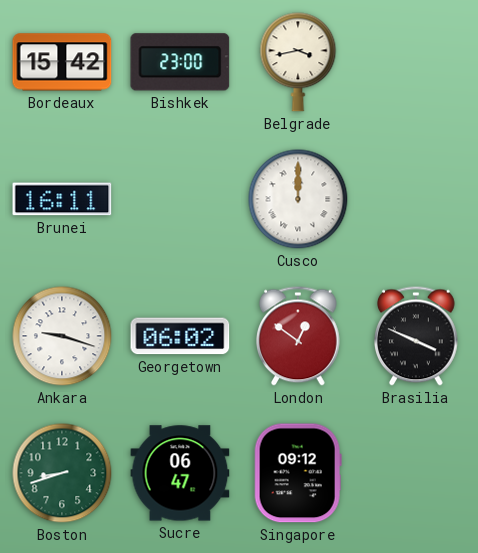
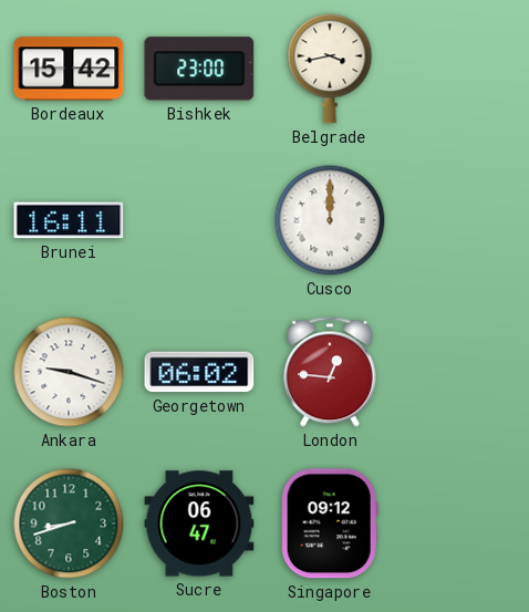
London: 12:51 -> 12:46 (331, 372)
Brasilia: 3:49 -> none (417, 336)
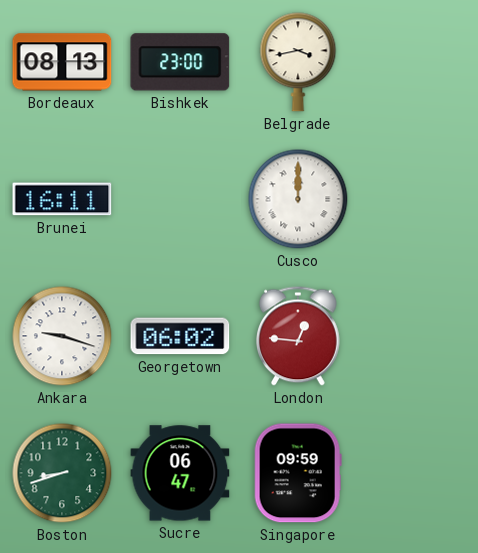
Bordeaux: 15:42 -> 08:13 (62, 62)
Singapore: 09:12 -> 09:59 (298, 473)
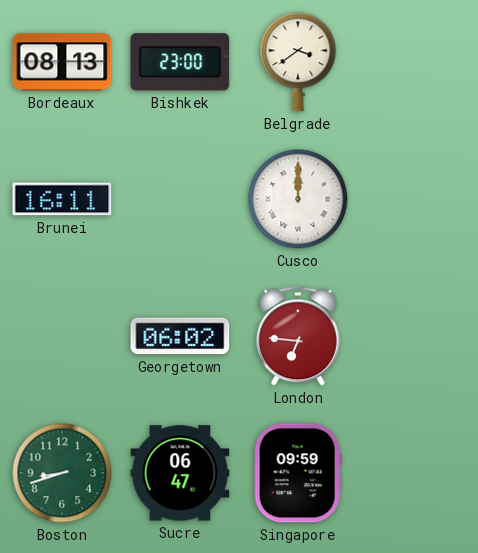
Belgrade: 3:43 -> 3:39 (298, 62)
Ankara: 9:18 -> none (62, 336)
London: 12:46 -> 6:46 (299, 336)
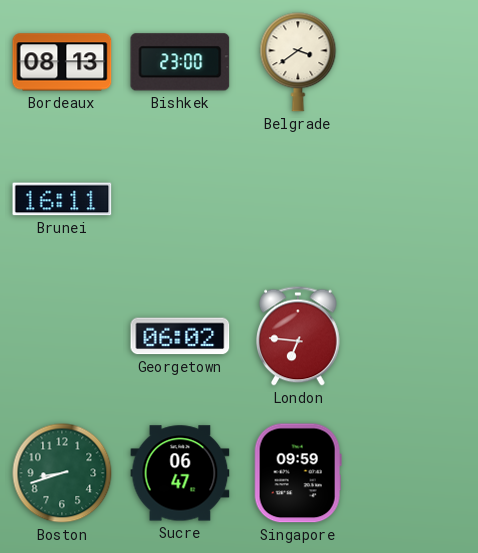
Cusco: 12:00 -> none (298, 199)
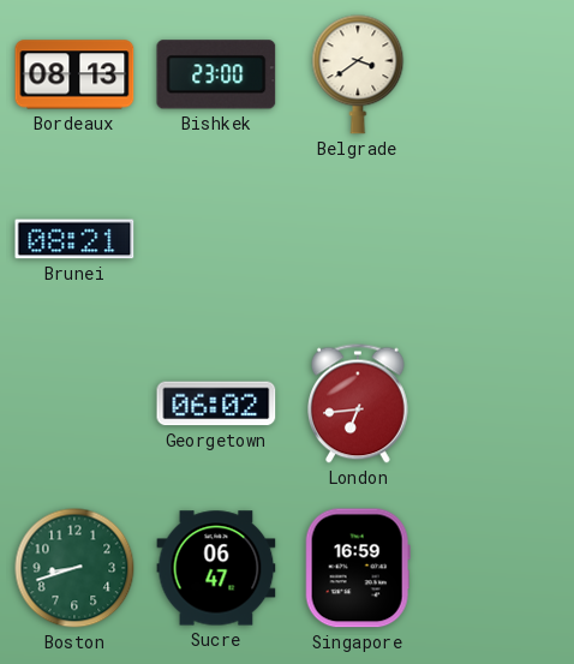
Brunei: 16:11 -> 08:21 (74, 239)
London: 6:46 -> 6:44 (359, 403)
Singapore: 09:59 -> 16:59 (358, 568)
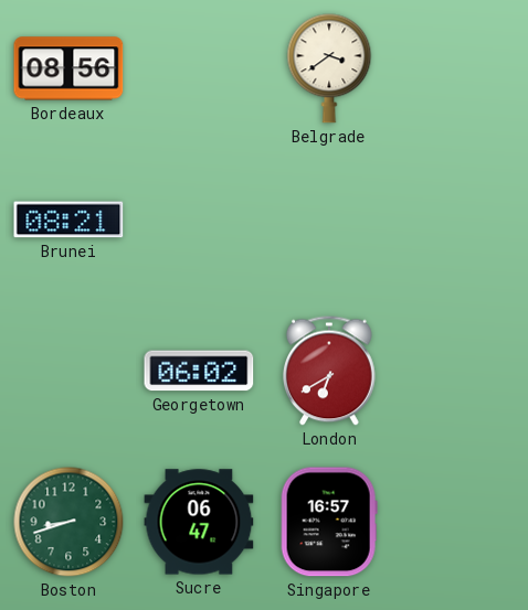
Bordeaux: 08:13 -> 08:56 (68, 68)
Bishkek: 23:00 -> none (216, 74)
London: 6:44 -> 6:40 (330, 371)
Singapore: 16:59 -> 16:57 (329, 522)
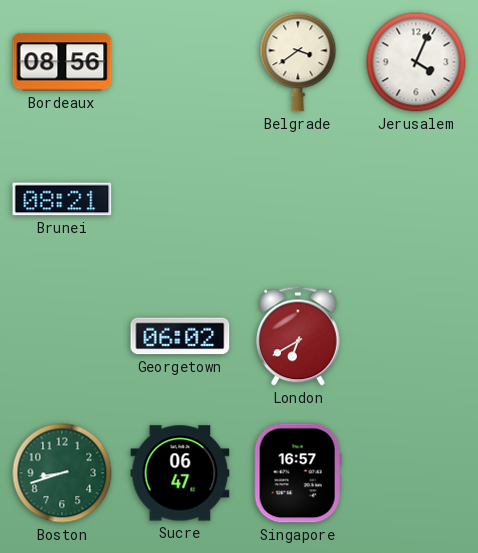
Jerusalem: none -> 4:04 (416, 62)
